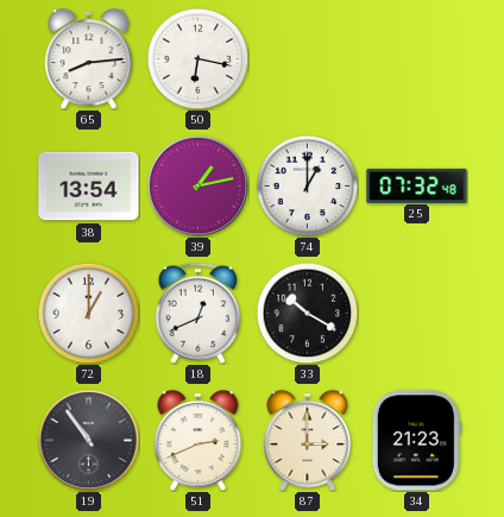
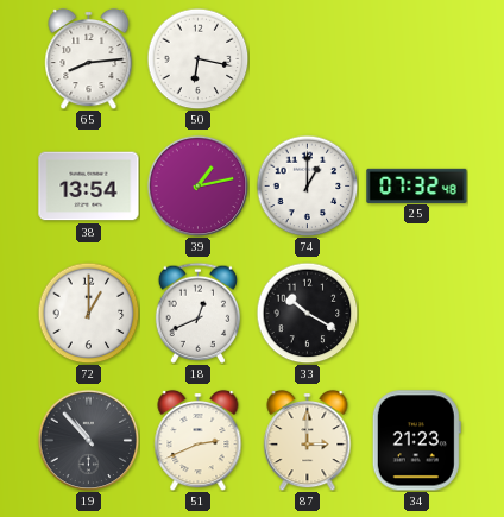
19: 10:54 -> 10:53 (88, 440)
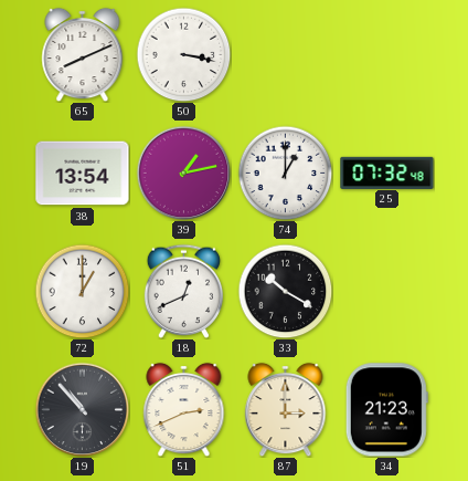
65: 8:14 -> 8:11 (83, 54)
50: 6:17 -> 3:17 (183, 54)
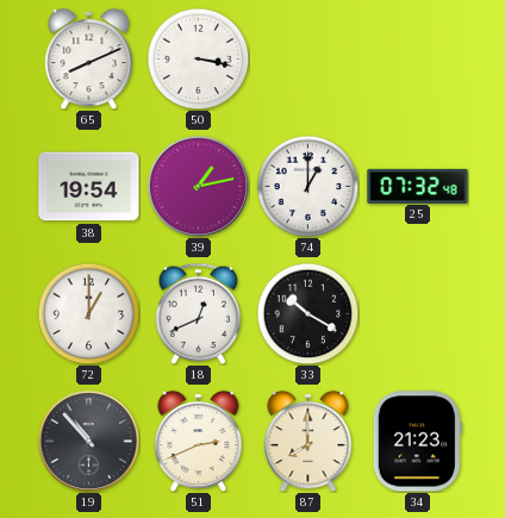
38: 13:54 -> 19:54 (89, 187)
87: 3:00 -> 8:00 (308, 441)
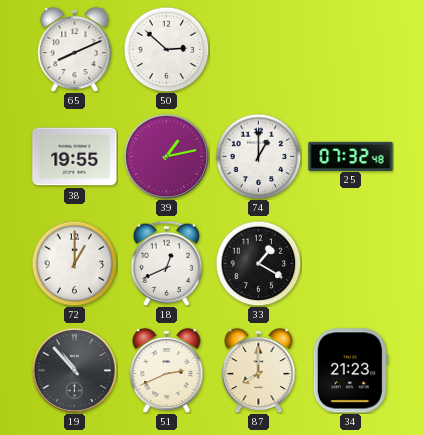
50: 3:17 -> 2:52 (166, 49)
38: 19:54 -> 19:55 (75, 157)
33: 10:20 -> 1:20 (258, 263)
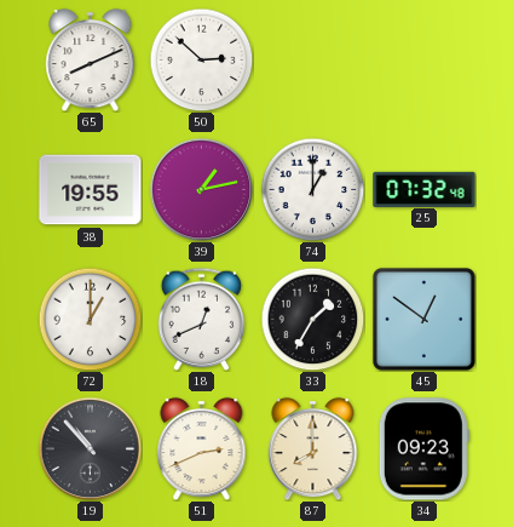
33: 1:20 -> 1:35 (312, 319)
45: none -> 12:51 (423, 319)
34: 21:23 -> 09:23 (423, 449)
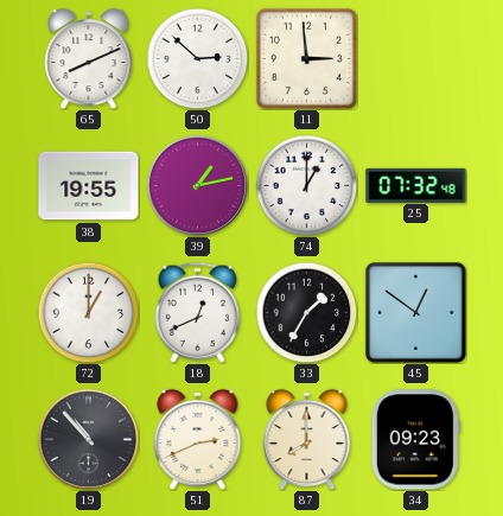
11: none -> 2:59 (306, 58)
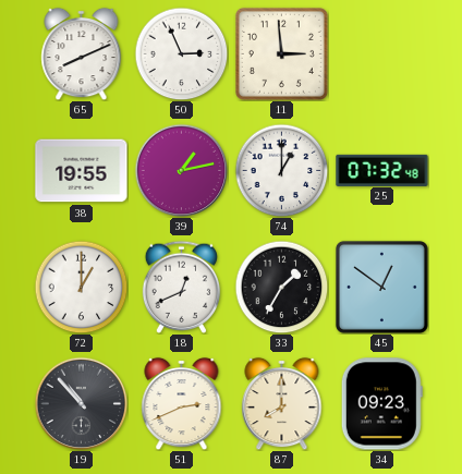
50: 2:52 -> 2:56 (181, 53)
